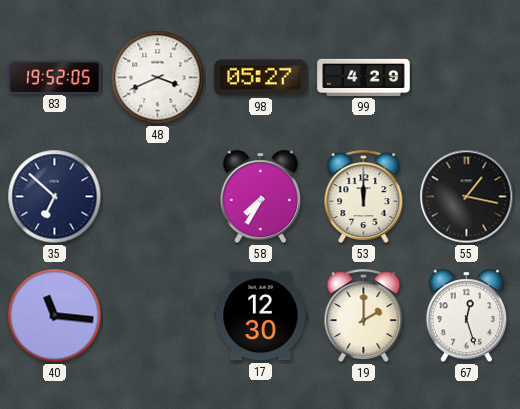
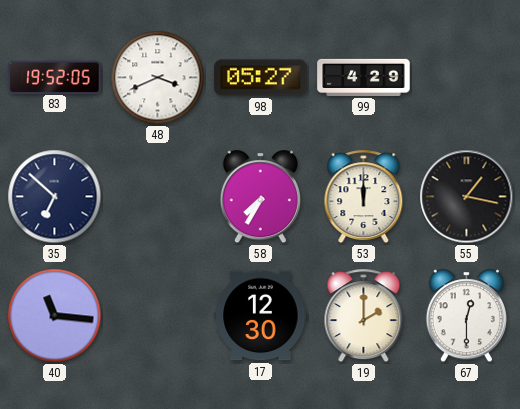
67: 12:27 -> 12:30 (466, 316)
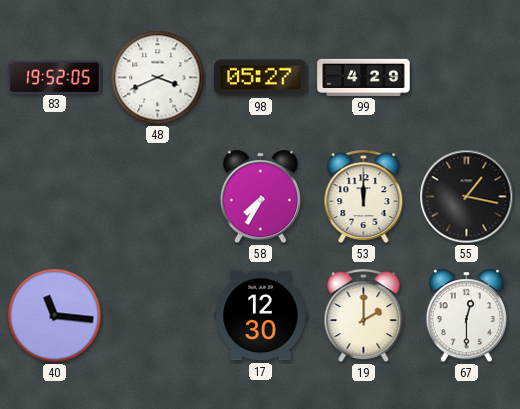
35: 6:52 -> none (55, 197)
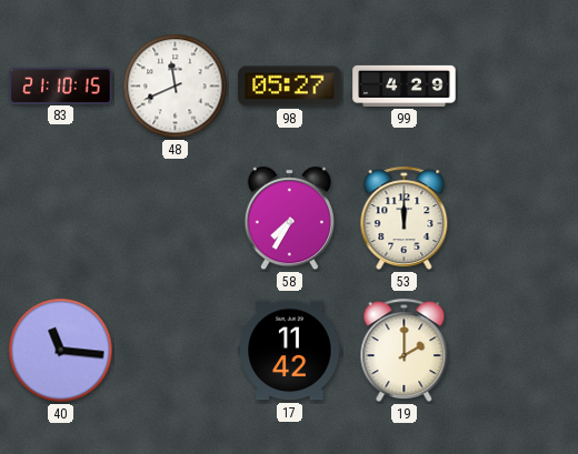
83: 19:52 -> 21:10 (61, 85)
48: 3:41 -> 11:41 (176, 87)
55: 1:17 -> none (467, 197)
17: 12:30 -> 11:42 (290, 351)
67: 12:30 -> none (466, 316)
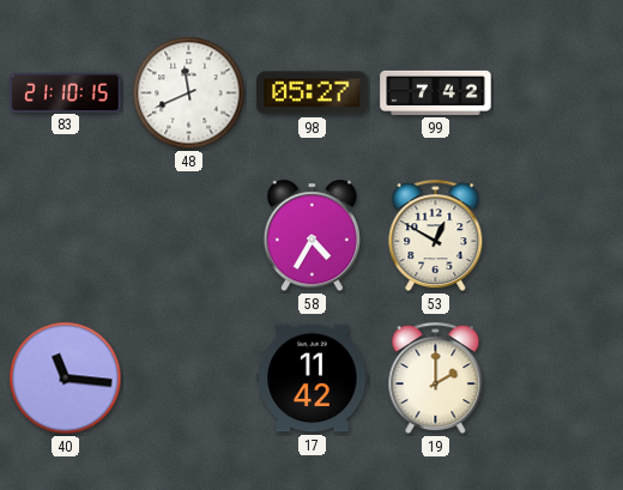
99: 4:29 -> 7:42 (436, 92)
58: 7:35 -> 4:35 (311, 236)
53: 12:00 -> 12:50 (436, 236)
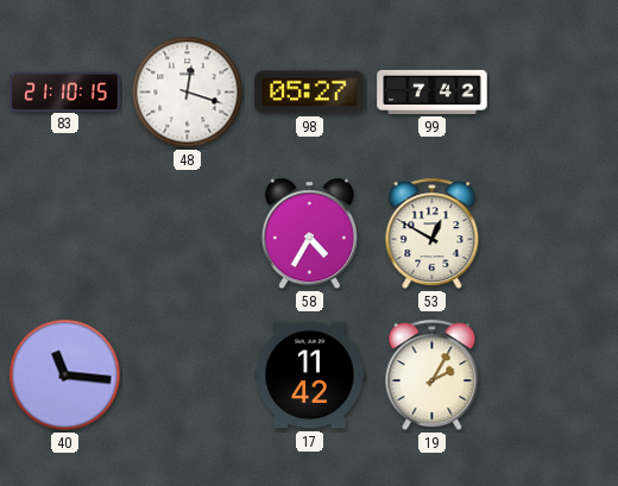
48: 11:41 -> 12:18 (188, 93)
19: 2:00 -> 2:05 (433, 375)
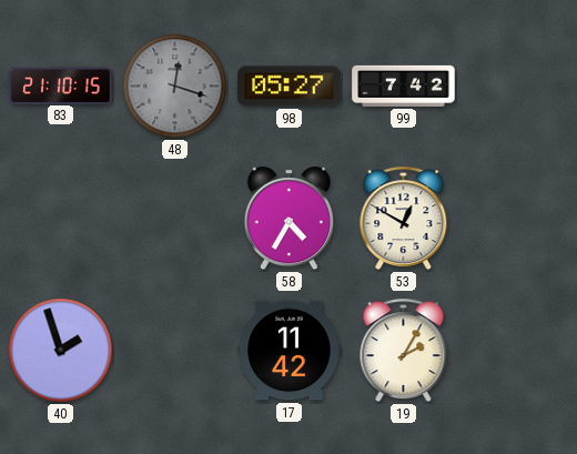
48 dial: white -> grey (175, 87)
40: 11:16 -> 1:57 (61, 351)
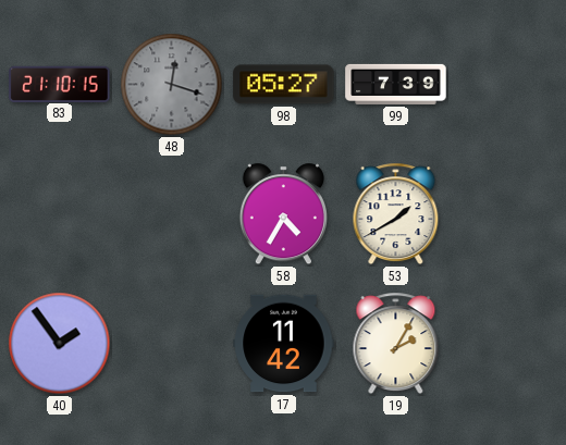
99: 7:42 -> 7:39 (396, 84)
53: 12:50 -> 1:40 (396, 214)
40: 1:57 -> 1:54 (60, 344)
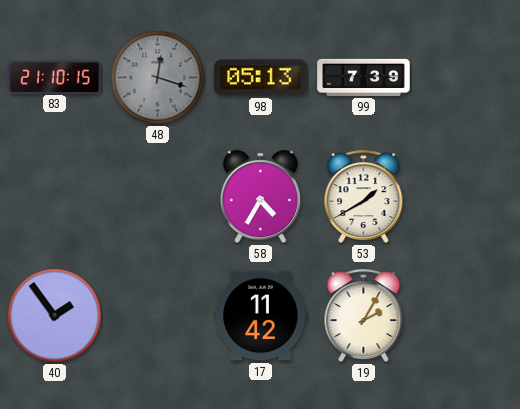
98: 05:27 -> 05:13 (261, 78)
